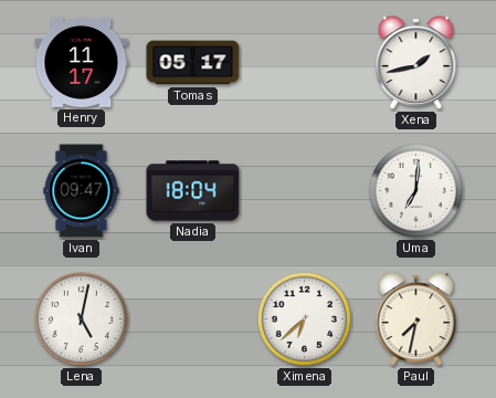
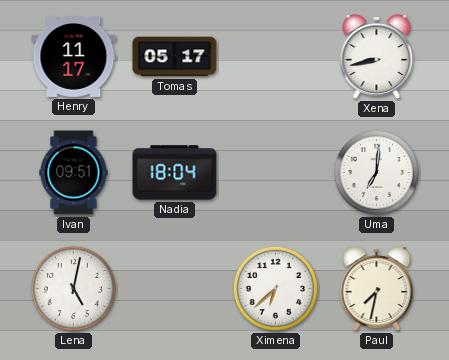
Xena: 1:43 -> 8:43 (377, 57)
Ivan: 09:47 -> 09:51 (74, 173)
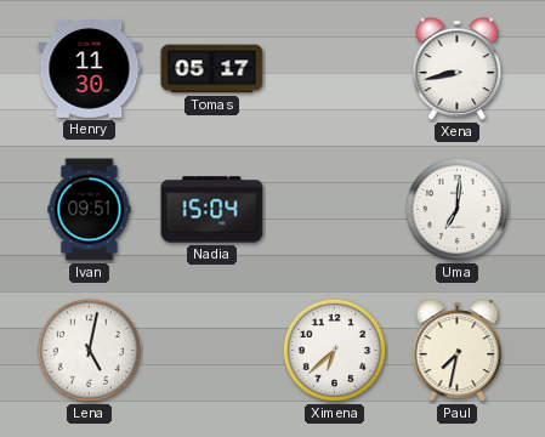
Henry: 11:17 -> 11:30 (90, 68)
Nadia: 18:04 -> 15:04 (212, 210)
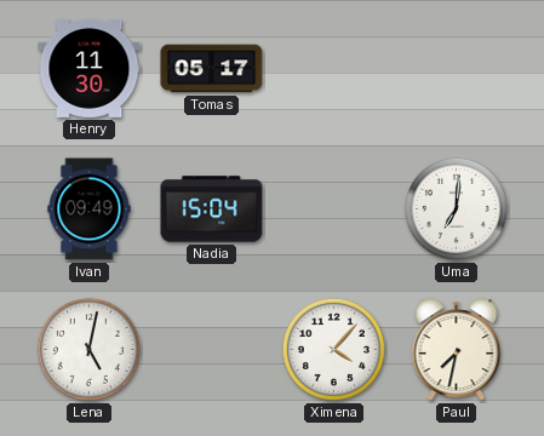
Xena: 8:43 -> none (458, 69)
Ivan: 09:51 -> 09:49 (90, 210)
Ximena: 6:38 -> 4:07 (333, 349)
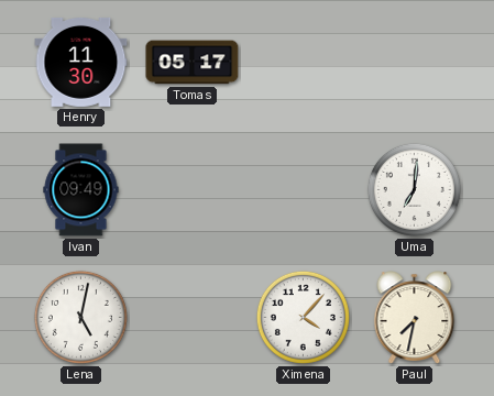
Nadia: 15:04 -> none (212, 210)
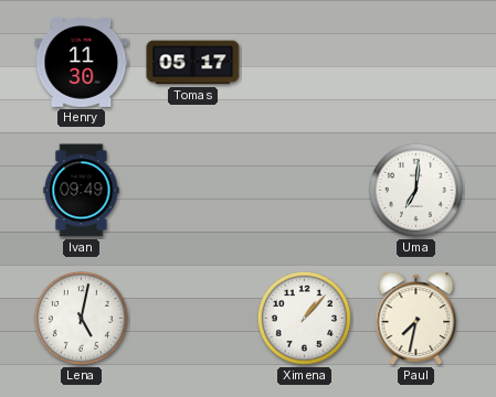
Ximena: 4:07 -> 1:07 (304, 318)
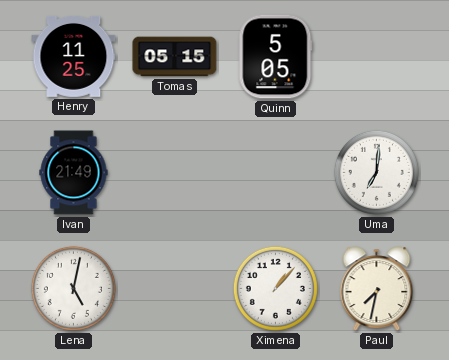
Henry: 11:30 -> 11:25 (74, 56)
Tomas: 05:17 -> 05:15 (175, 57)
Quinn: none -> 5:05 (276, 57)
Ivan: 09:49 -> 21:49 (74, 173)
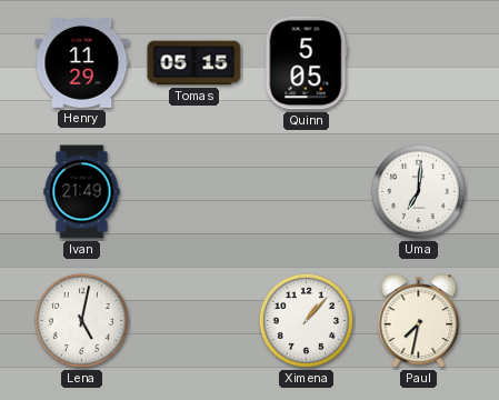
Henry: 11:25 -> 11:29 (82, 62)
